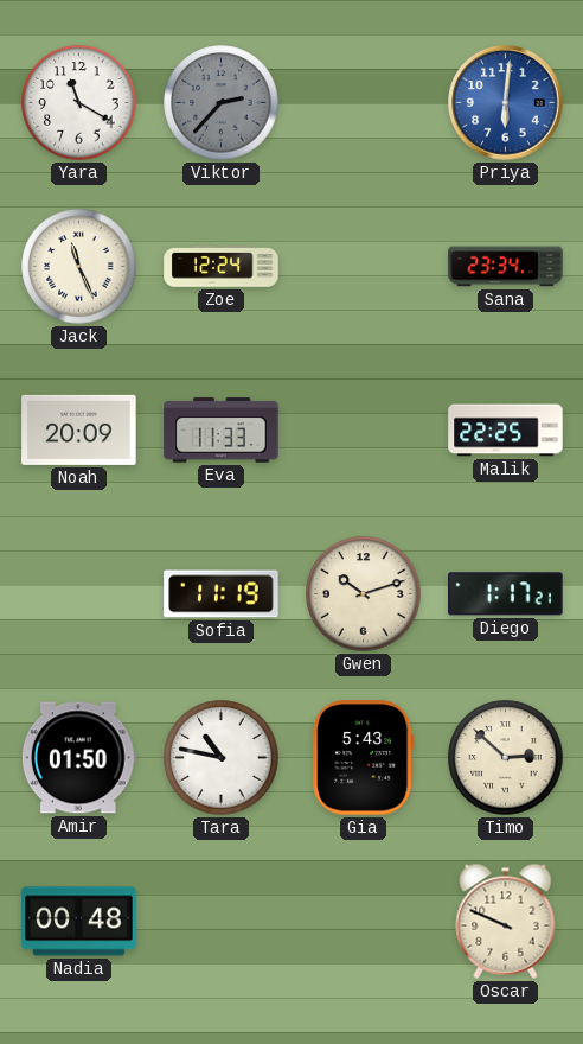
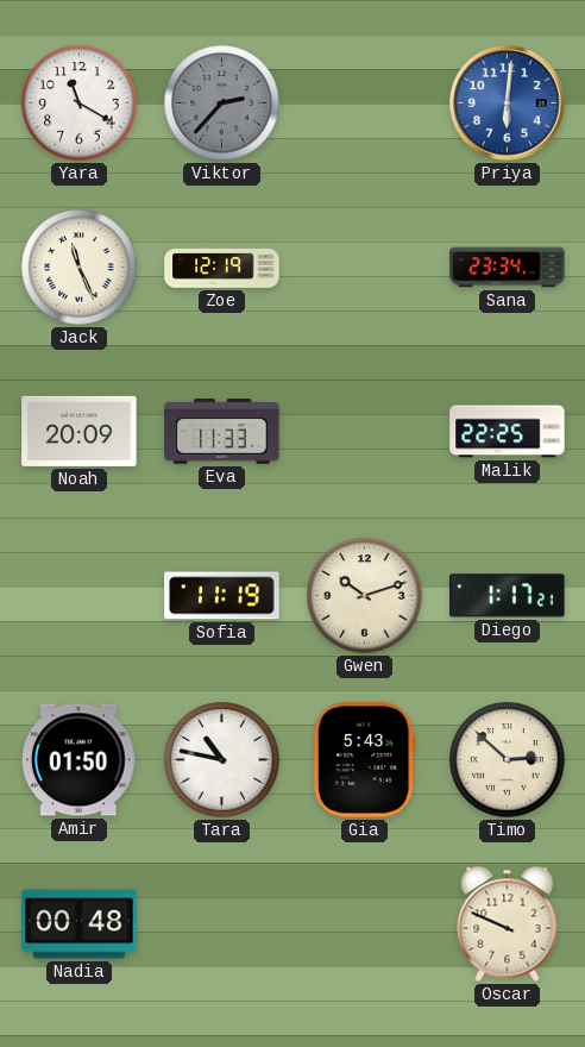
Zoe: 12:24 -> 12:19 (222, 268)
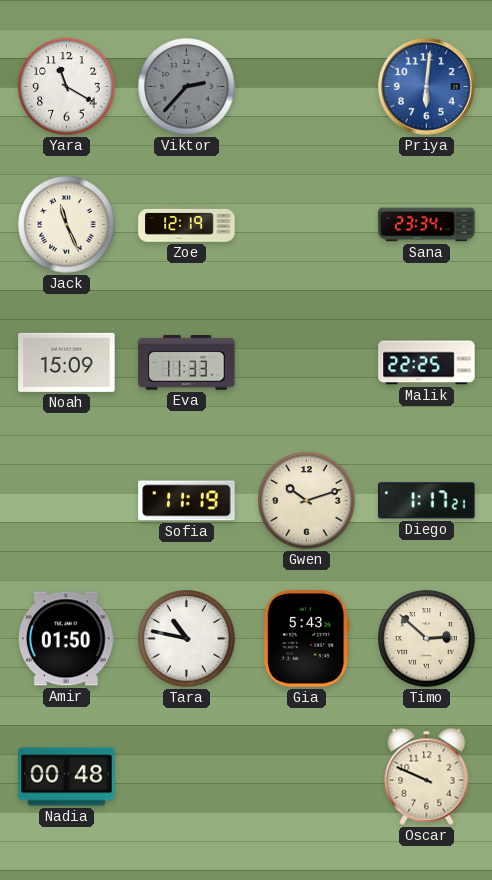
Noah: 20:09 -> 15:09 (67, 362)
